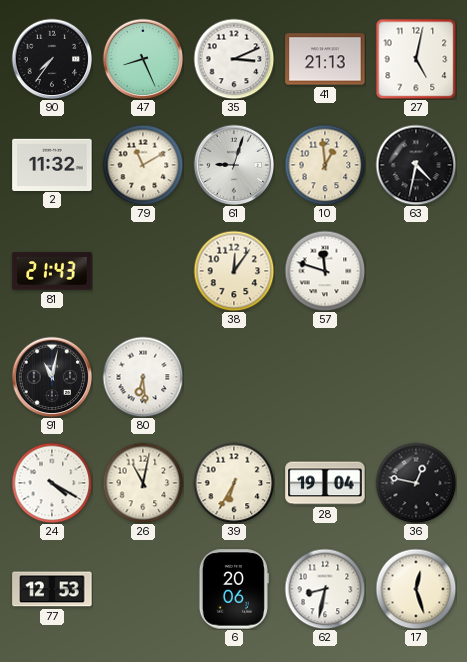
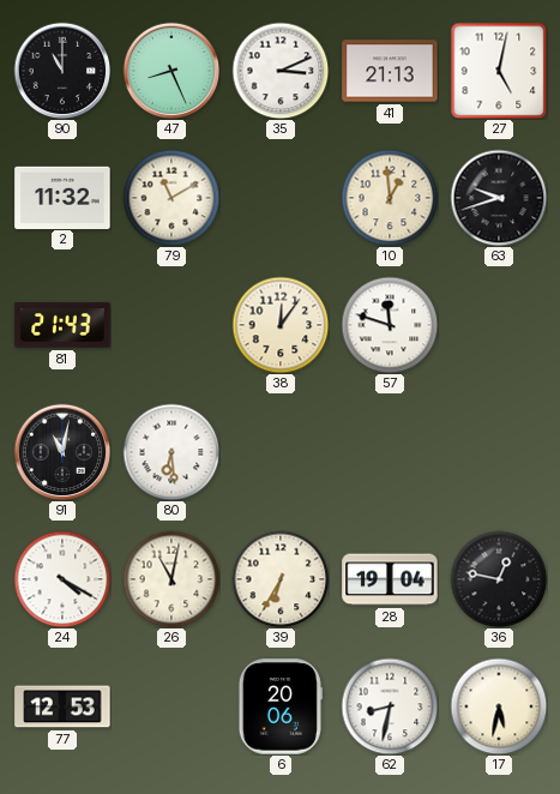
90: 7:36 -> 11:00 (62, 71)
61: 9:03 -> none (234, 165)
63: 4:32 -> 9:42 (499, 198)
17: 12:27 -> 5:32 (499, 706)
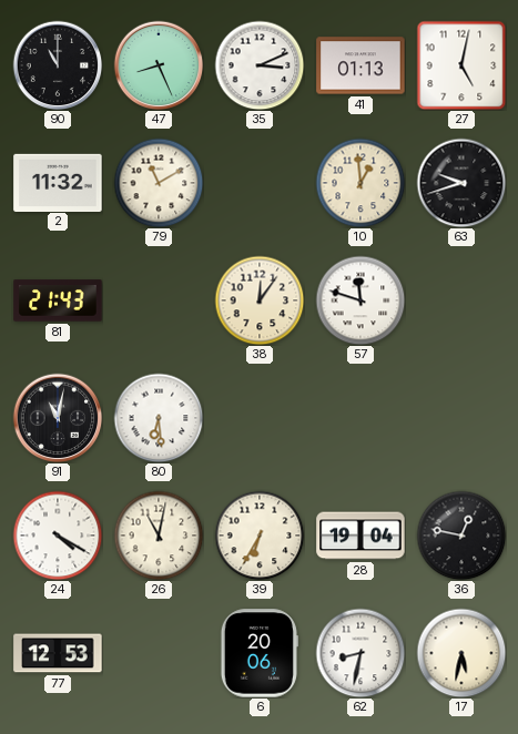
41: 21:13 -> 01:13 (360, 65)
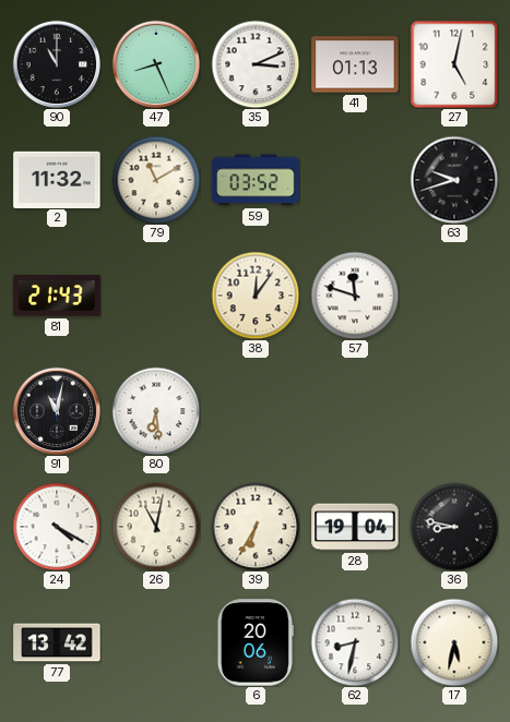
59: none -> 03:52 (256, 180)
10: 12:59 -> none (360, 183)
36: 12:47 -> 8:47 (454, 527)
77: 12:53 -> 13:42 (57, 642)
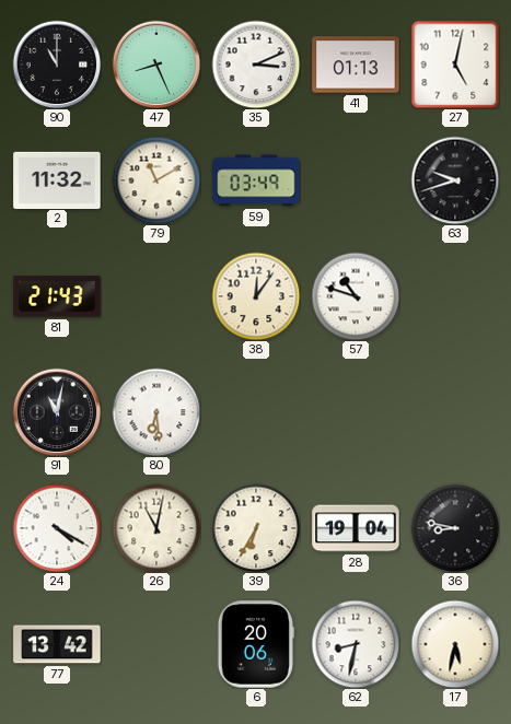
59: 03:52 -> 03:49 (256, 180)
57: 11:48 -> 10:48 (356, 296)
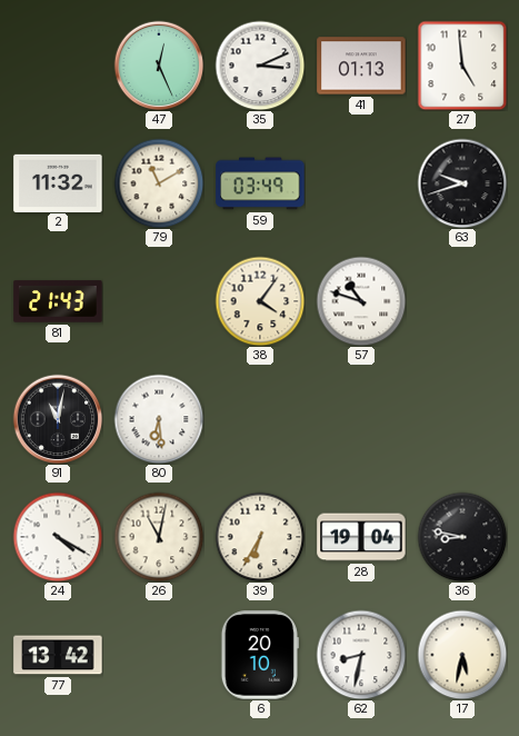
90: 11:00 -> none (57, 65)
47: 8:26 -> 12:26 (159, 66)
27: 5:02 -> 4:59 (462, 66)
38: 12:06 -> 4:06 (260, 301)
6: 20:06 -> 20:10 (260, 655)
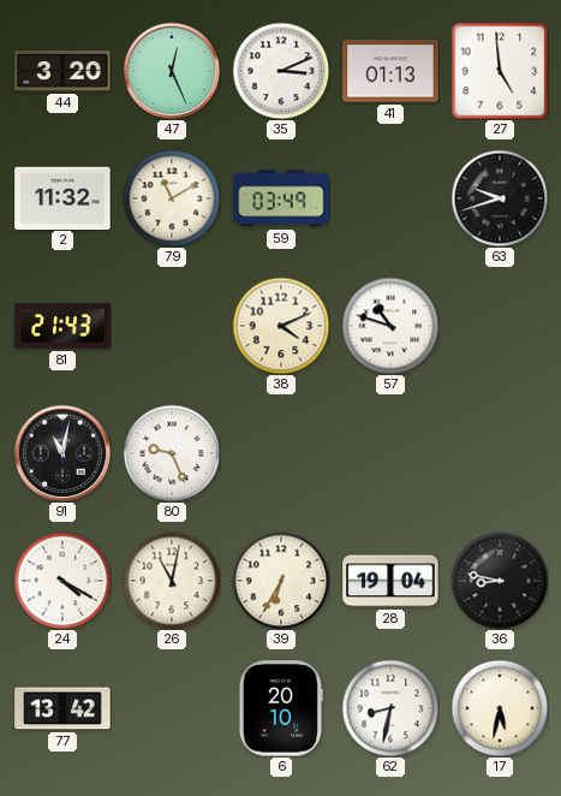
44: none -> 3:20 (62, 71)
38: 4:06 -> 4:11 (281, 326)
80: 6:29 -> 9:26 (172, 453)
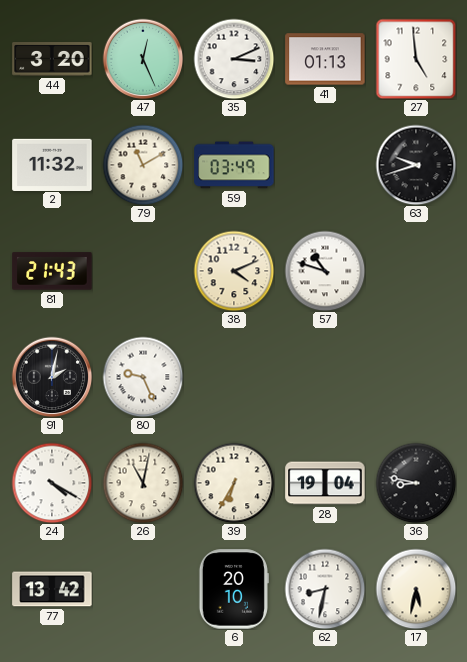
91: 11:02 -> 2:02 (52, 377)
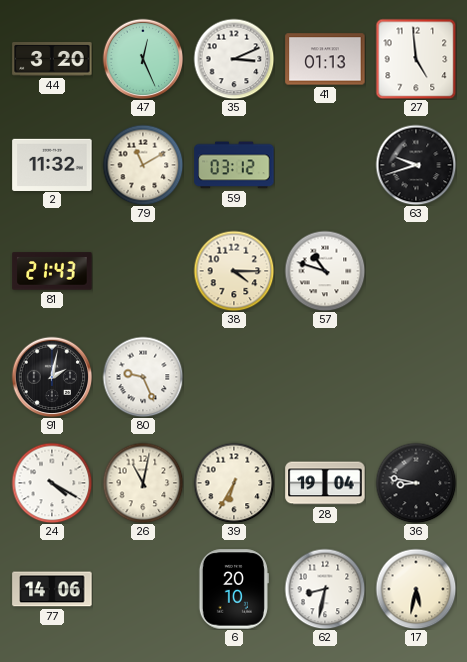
59: 03:49 -> 03:12 (234, 165)
38: 4:11 -> 4:15 (234, 271)
77: 13:42 -> 14:06 (52, 589)
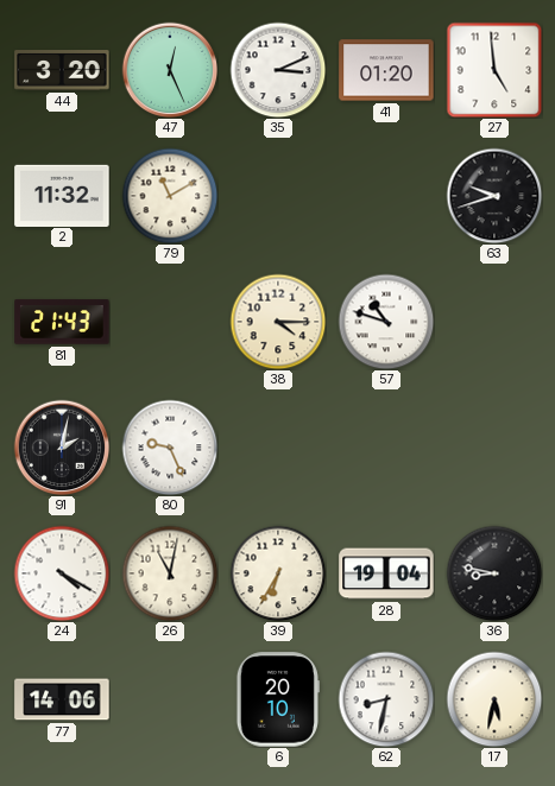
41: 01:13 -> 01:20 (386, 70)
59: 03:12 -> none (234, 165)
